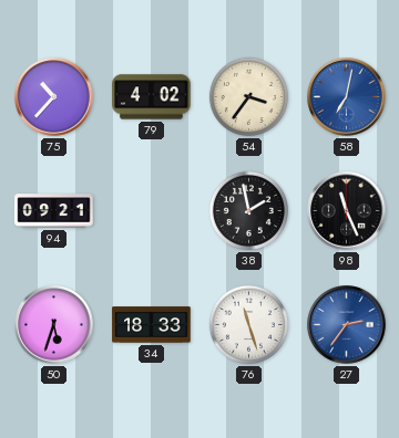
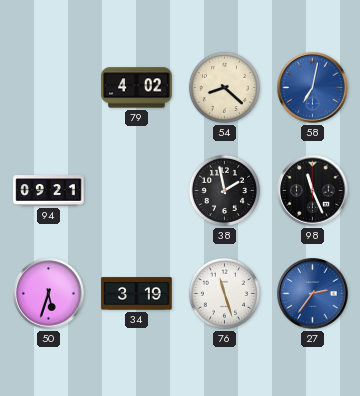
75: 10:37 -> none (54, 97)
54: 3:36 -> 8:22 (224, 87)
34: 18:33 -> 3:19 (137, 294)
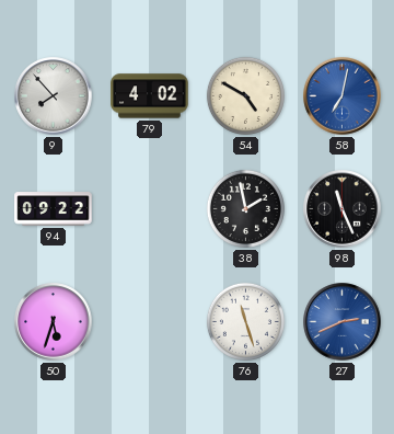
9: none -> 7:53 (54, 96)
54: 8:22 -> 4:50 (245, 95)
94: 09:21 -> 09:22 (54, 209)
34: 3:19 -> none (137, 294)
27: 2:36 -> 2:41 (343, 322)
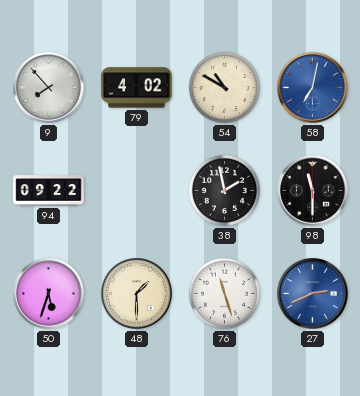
54: 4:50 -> 10:50 (224, 87)
98: 11:26 -> 11:30 (313, 191)
48: none -> 1:30 (137, 294)
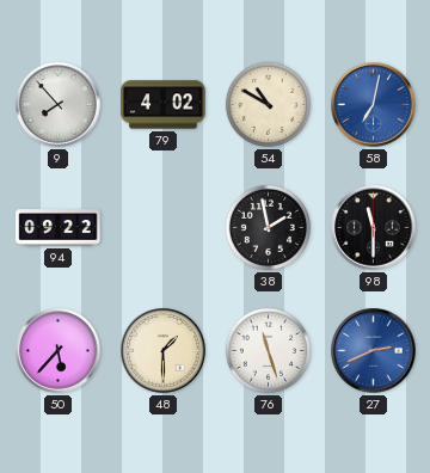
50: 5:33 -> 5:37 (59, 351)
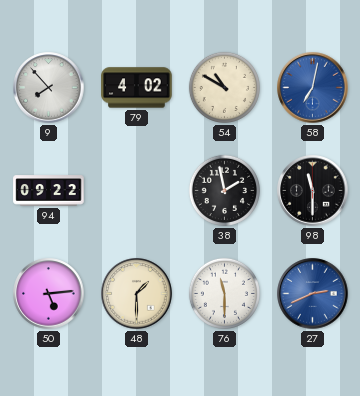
50: 5:37 -> 5:14 (49, 294)
76: 11:27 -> 11:30 (224, 293)
